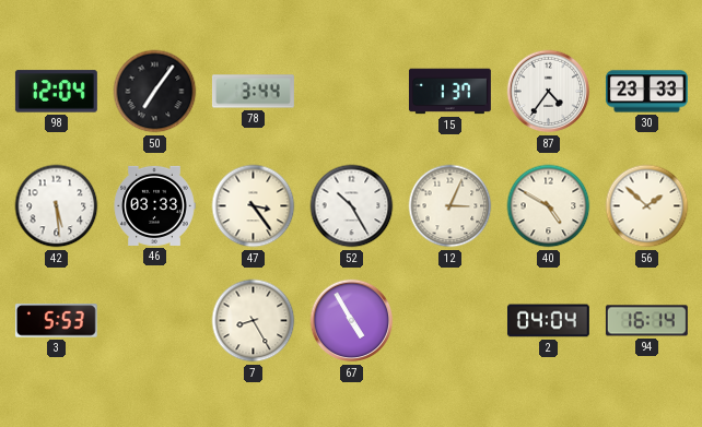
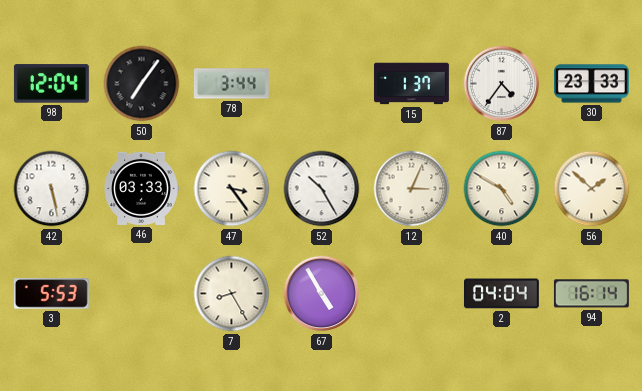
42: 5:29 -> 5:28 (52, 189)
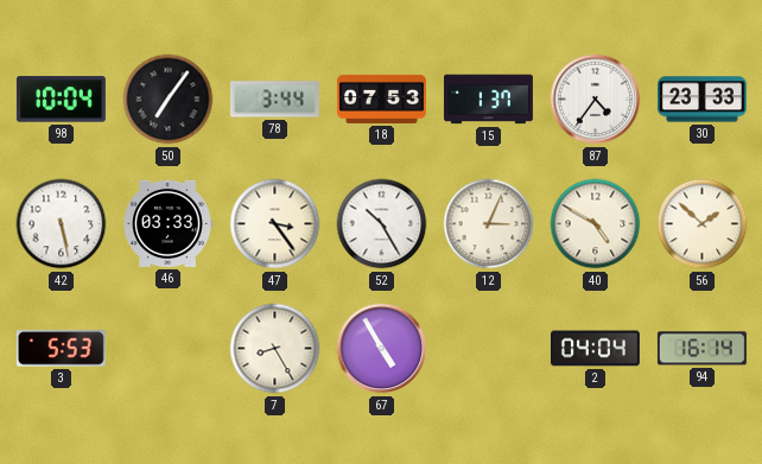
98: 12:04 -> 10:04 (61, 100)
18: none -> 07:53 (381, 98)
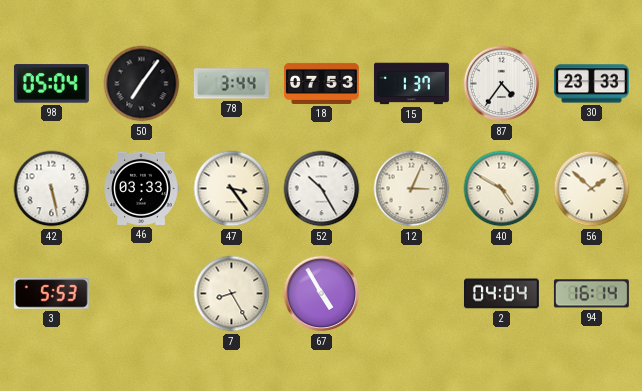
98: 10:04 -> 05:04 (51, 84)
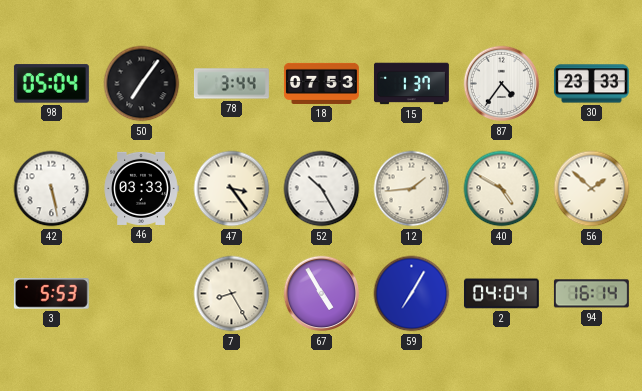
12: 3:04 -> 1:44 (412, 189)
59: none -> 7:05 (412, 294)
